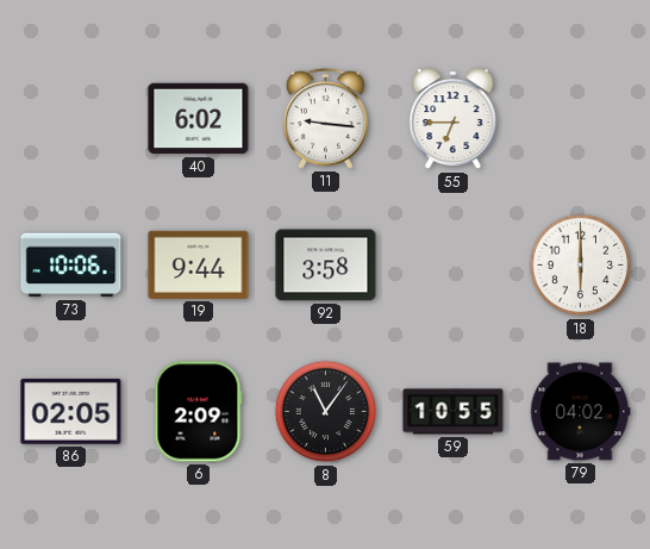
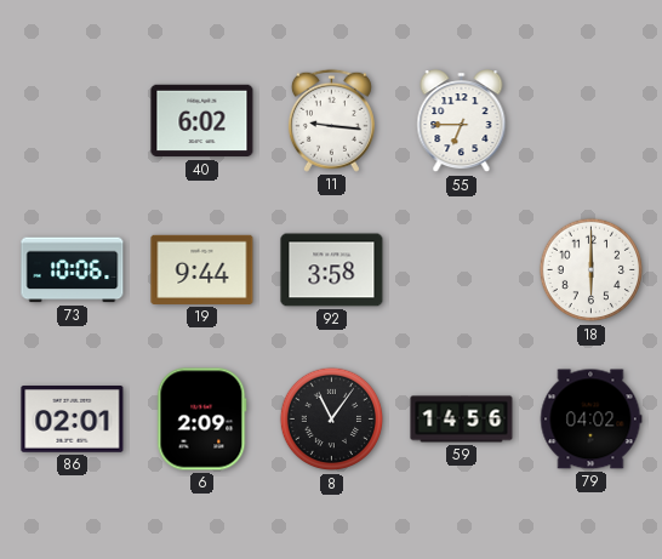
86: 02:05 -> 02:01 (73, 420)
59: 10:55 -> 14:56 (462, 420)
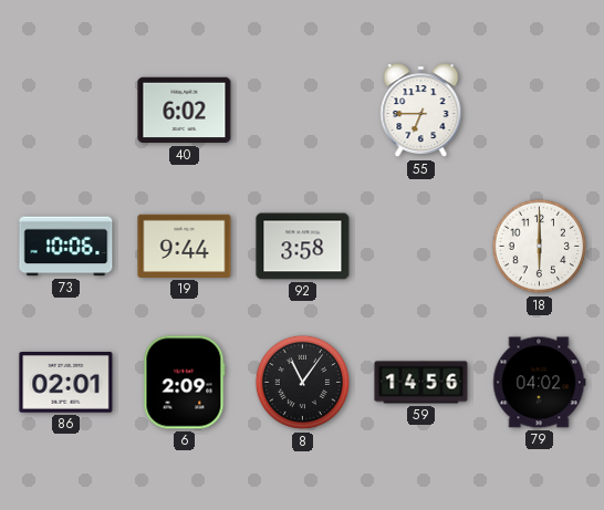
11: 9:16 -> none (331, 120)
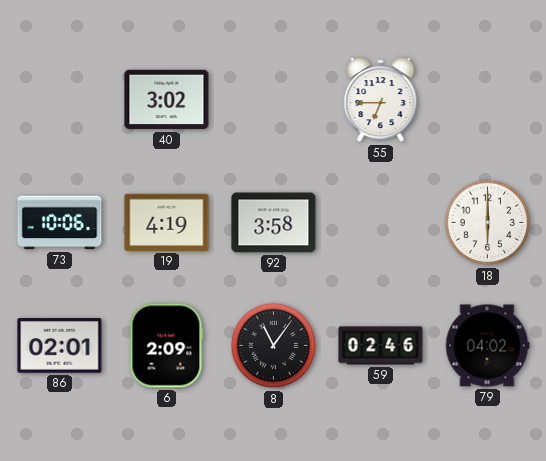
40: 6:02 -> 3:02 (167, 100)
19: 9:44 -> 4:19 (167, 222)
59: 14:56 -> 02:46 (381, 346)
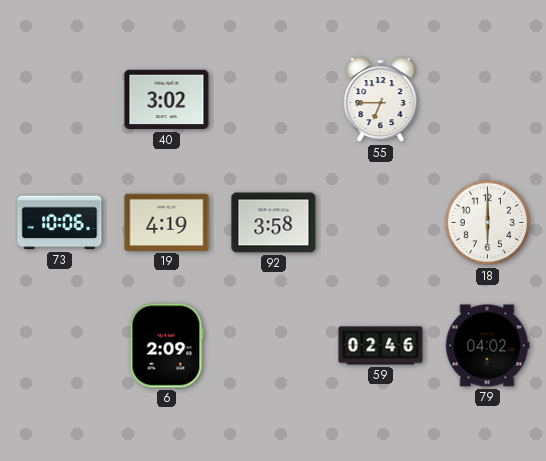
86: 02:01 -> none (60, 346)
8: 11:06 -> none (274, 346)
